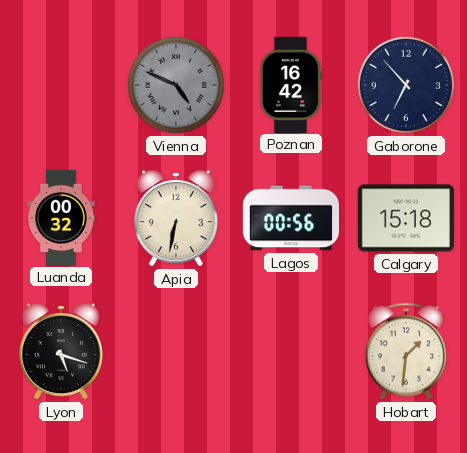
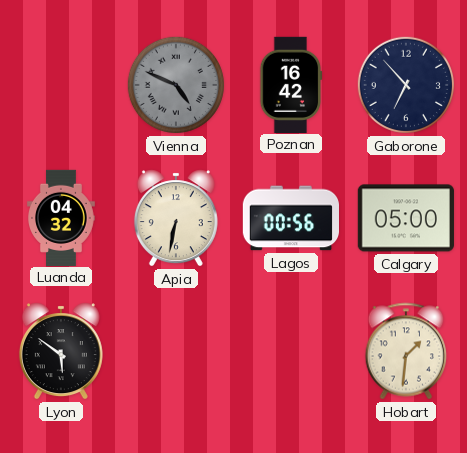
Luanda: 00:32 -> 04:32 (62, 217)
Calgary: 15:18 -> 05:00 (406, 218)
Lyon: 5:18 -> 5:51 (61, 351)
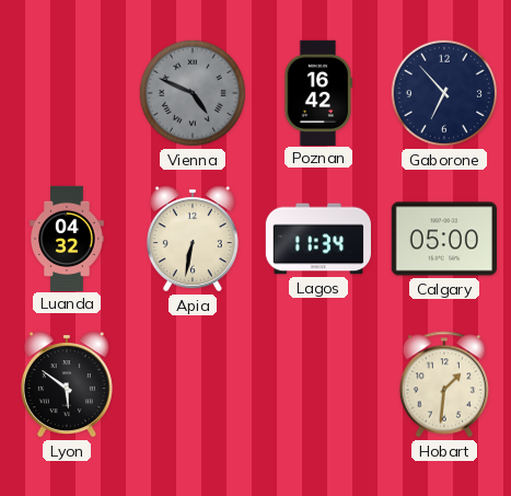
Lagos: 00:56 -> 11:34 (317, 239)
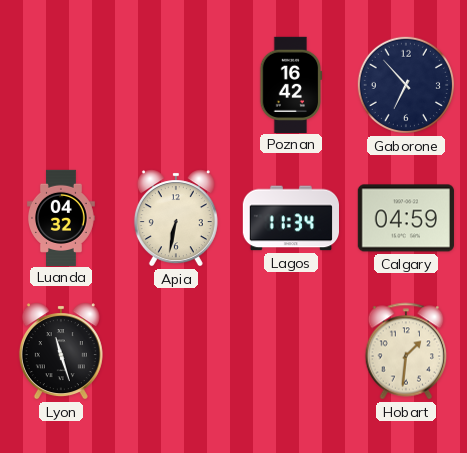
Vienna: 4:49 -> none (193, 93)
Calgary: 05:00 -> 04:59 (406, 218)
Lyon: 5:51 -> 11:27 (61, 351)
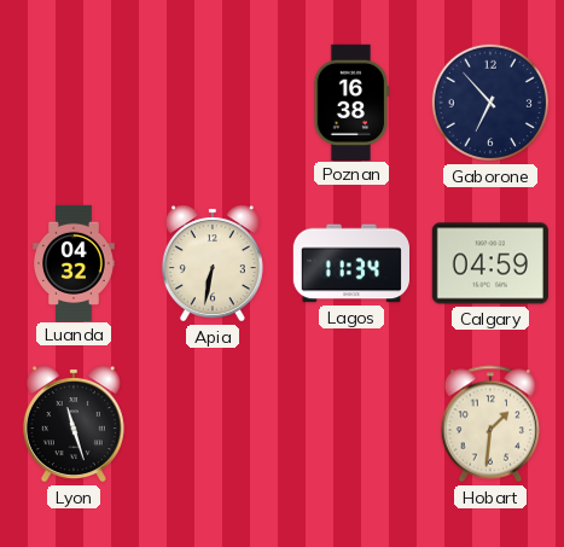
Poznan: 16:42 -> 16:38 (351, 101)
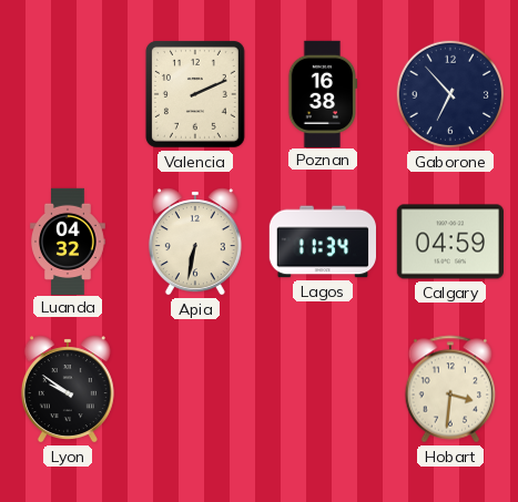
Valencia: none -> 2:11 (195, 94)
Lyon: 11:27 -> 9:51 (68, 389)
Hobart: 1:31 -> 3:31 (450, 389)
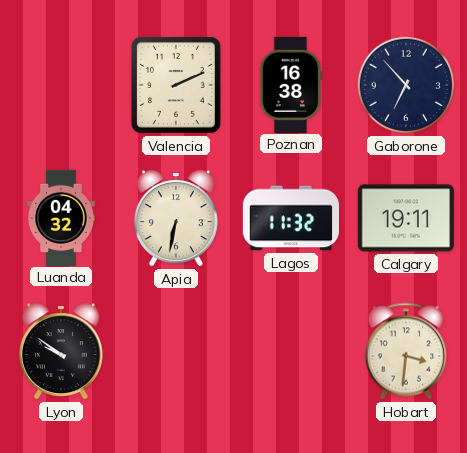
Lagos: 11:34 -> 11:32 (290, 218)
Calgary: 04:59 -> 19:11 (406, 218)
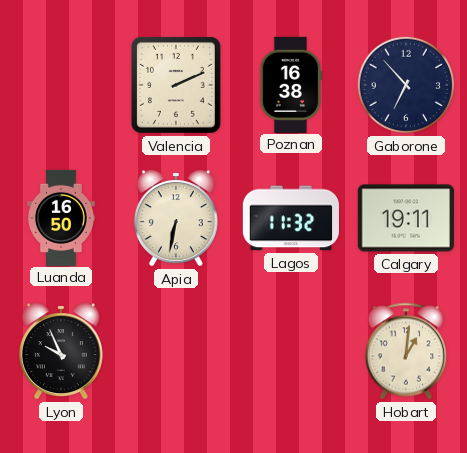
Luanda: 04:32 -> 16:50 (62, 217)
Lyon: 9:51 -> 9:56 (61, 351)
Hobart: 3:31 -> 1:01 (406, 351)
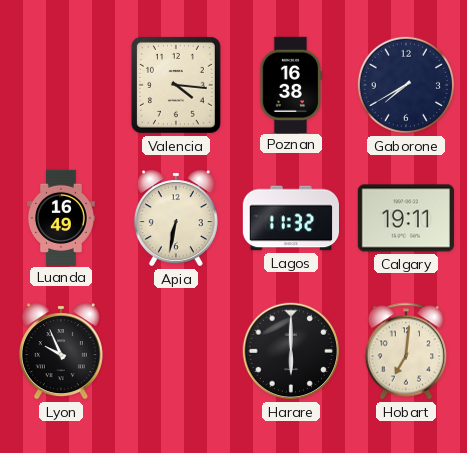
Valencia: 2:11 -> 4:16 (176, 85)
Gaborone: 6:53 -> 7:40 (406, 85)
Luanda: 16:50 -> 16:49 (62, 217)
Harare: none -> 6:00 (291, 351)
Hobart: 1:01 -> 7:01 (406, 351)
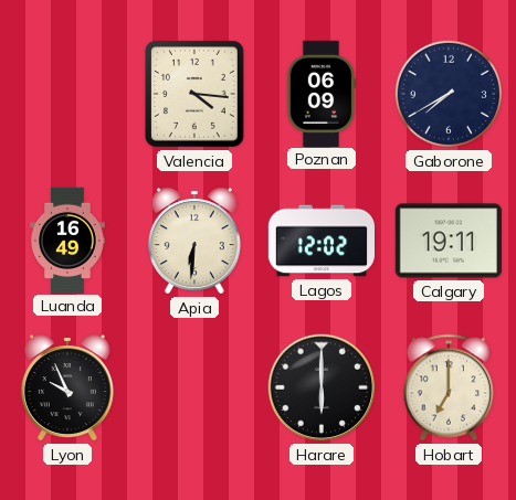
Poznan: 16:38 -> 06:09 (322, 93)
Apia: 6:32 -> 6:31 (194, 241)
Lagos: 11:32 -> 12:02 (320, 241)
Hobart: 7:01 -> 7:00 (449, 387)
